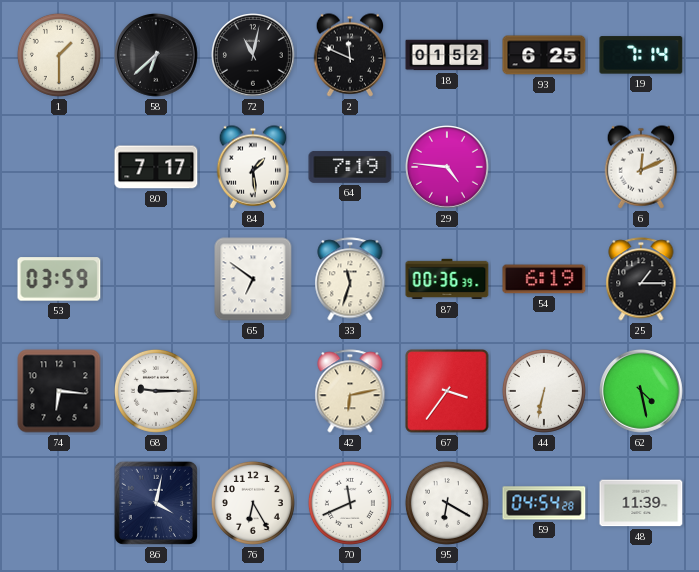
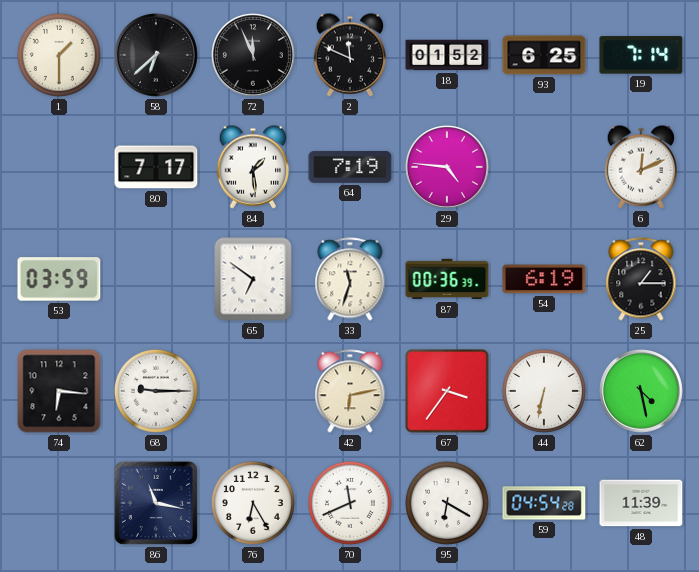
72: 11:02 -> 11:56 (254, 56)
86: 4:02 -> 11:17 (156, 503)
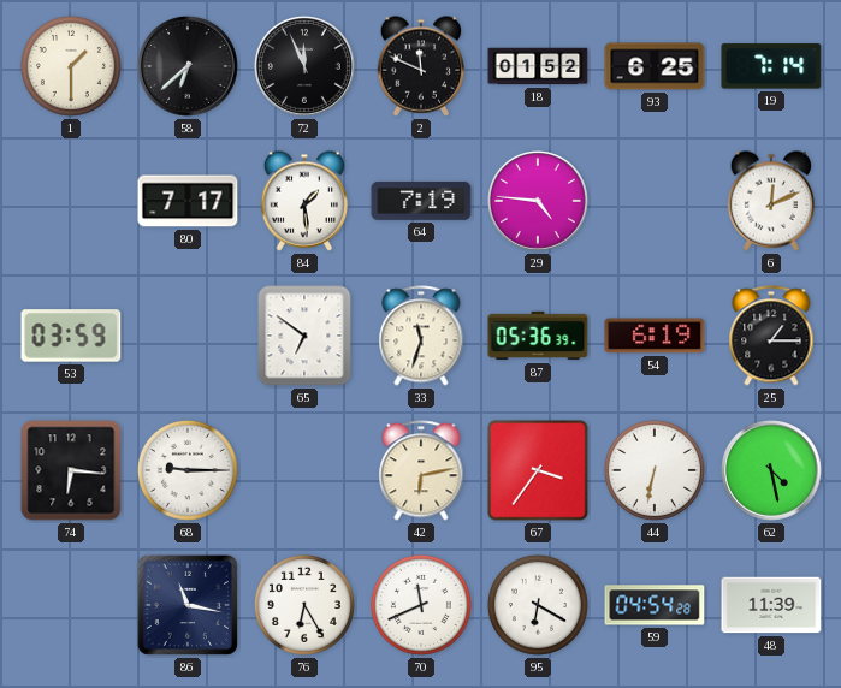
87: 00:36 -> 05:36 (538, 336)
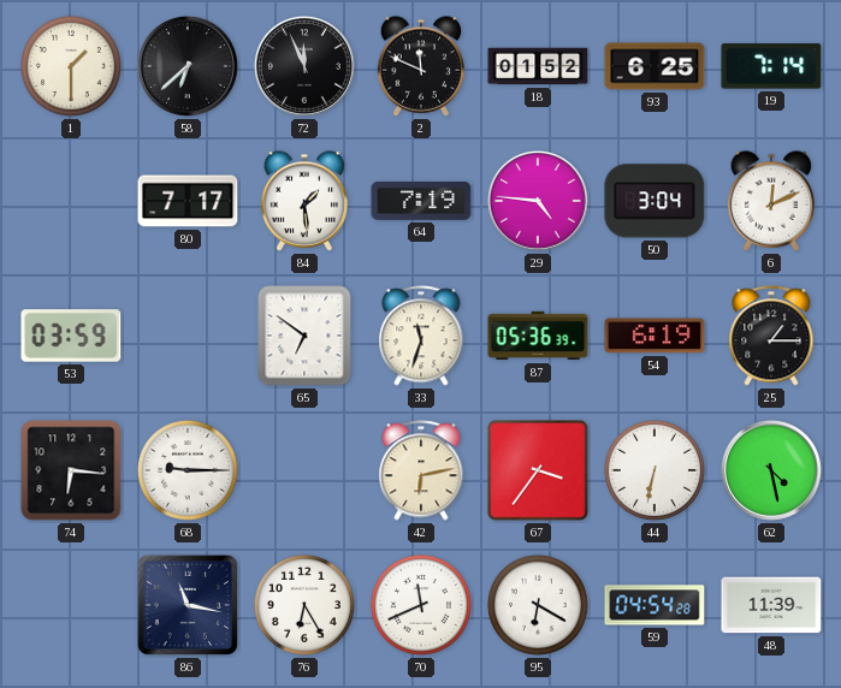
50: none -> 3:04 (655, 201)
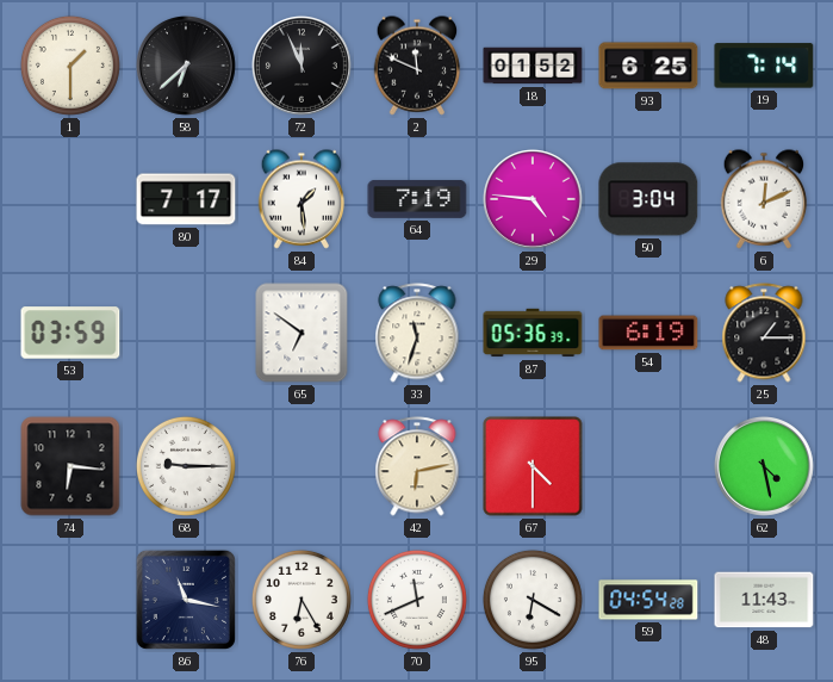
67: 3:36 -> 4:30 (533, 466)
44: 6:32 -> none (655, 470)
48: 11:39 -> 11:43 (764, 600)
